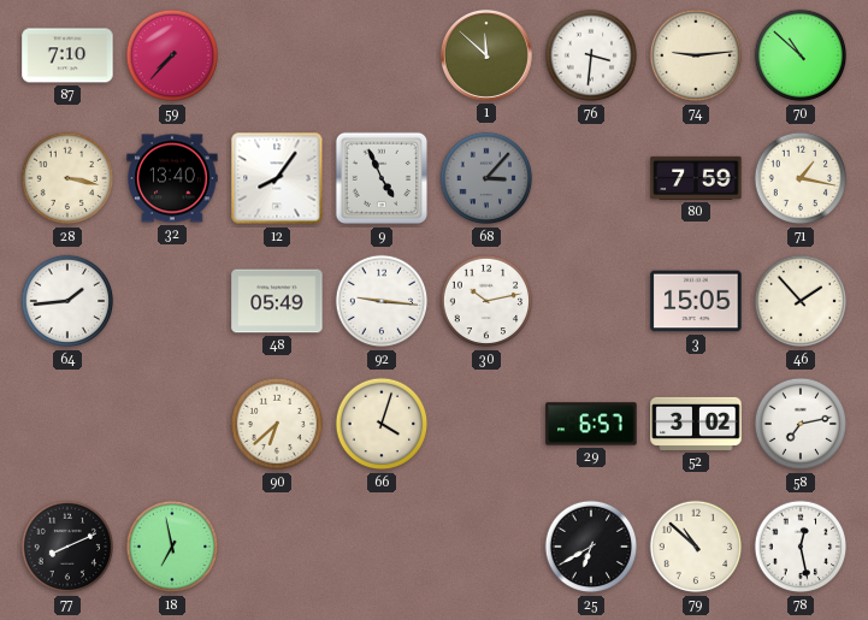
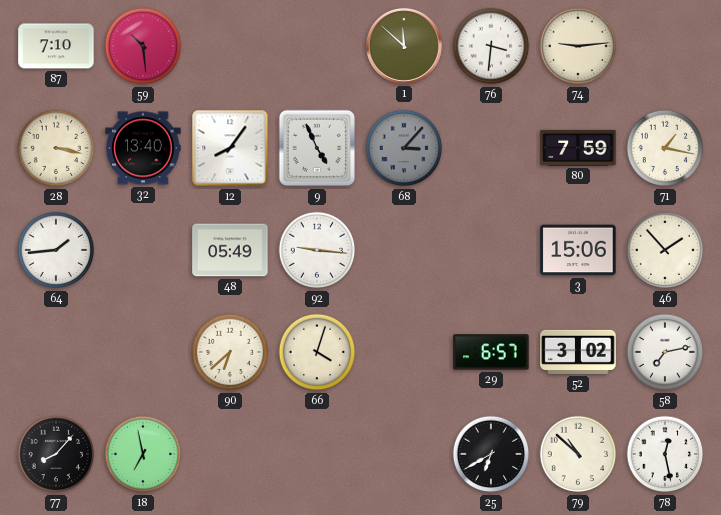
59: 7:37 -> 10:29 (143, 46)
70: 10:52 -> none (801, 55)
30: 10:13 -> none (486, 301)
3: 15:05 -> 15:06 (578, 250)
77: 8:11 -> 8:07 (56, 454)
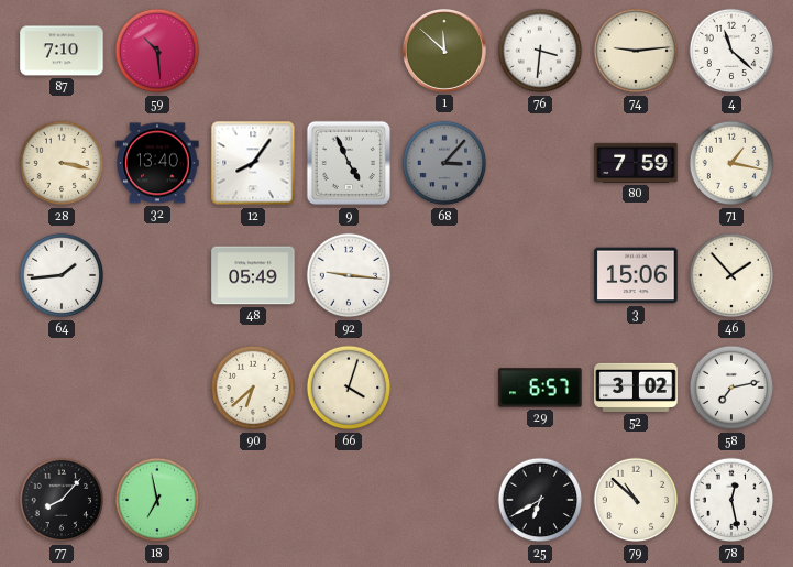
4: none -> 11:22 (731, 51)
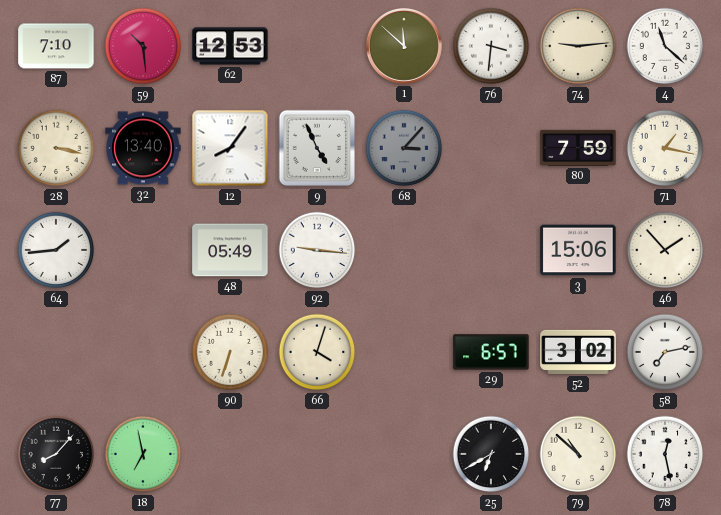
62: none -> 12:53 (230, 46)
90: 6:38 -> 6:33 (230, 352)
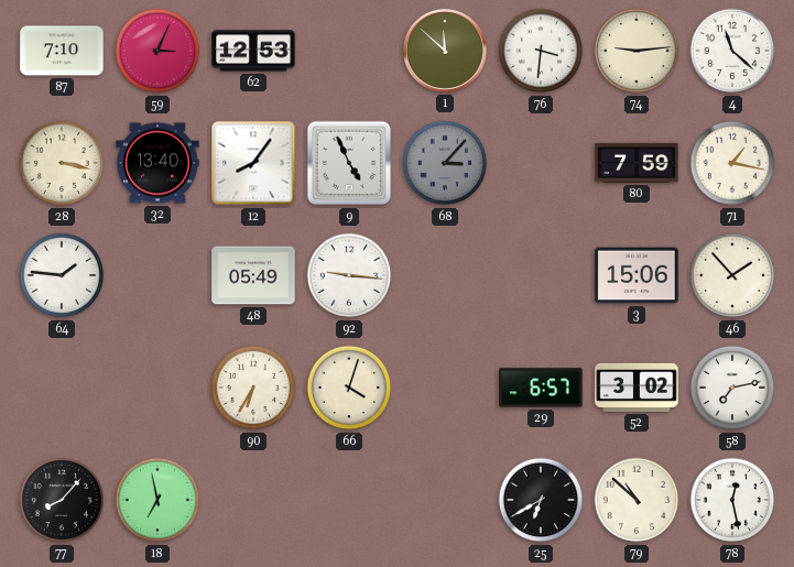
59: 10:29 -> 3:04 (157, 51)
64: 1:44 -> 1:46 (62, 275)
90: 6:33 -> 6:35 (253, 388)
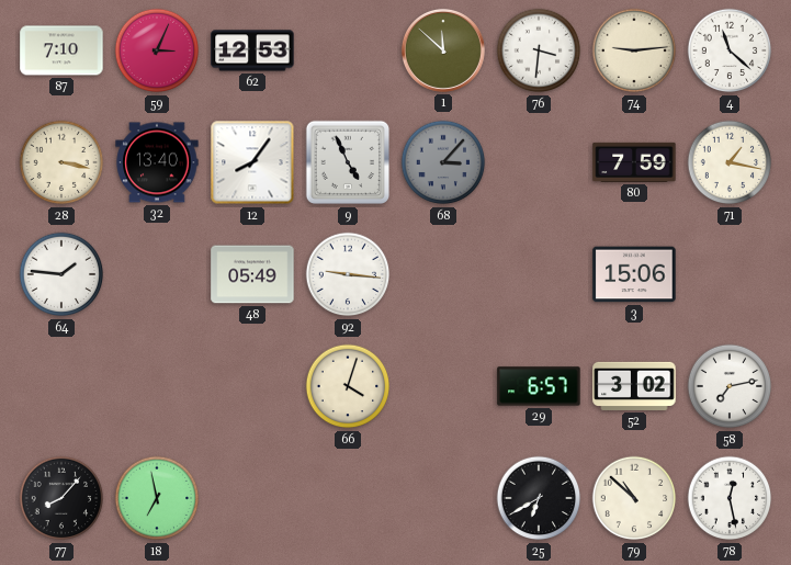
46: 1:53 -> none (732, 275)
90: 6:35 -> none (253, 388)
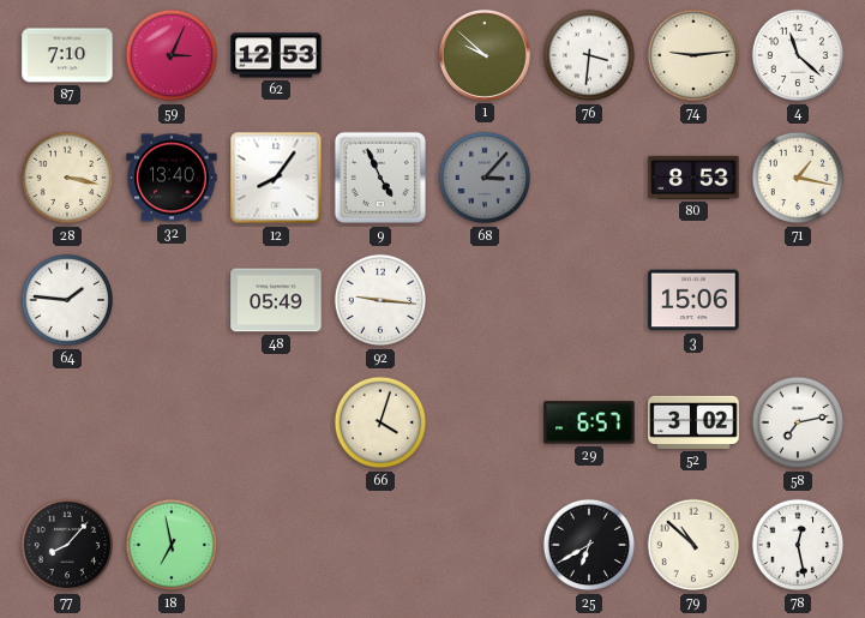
1: 11:52 -> 9:52 (485, 55)
80: 7:59 -> 8:53 (693, 178)
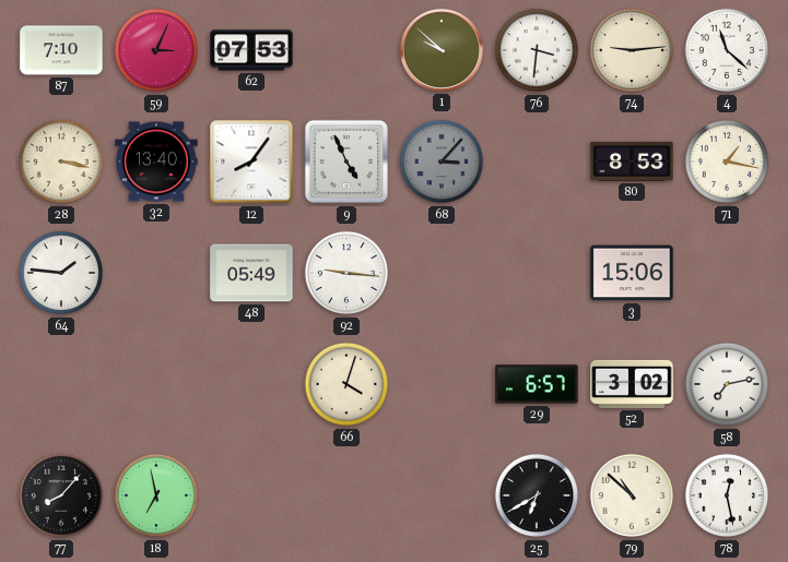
62: 12:53 -> 07:53 (251, 50)
